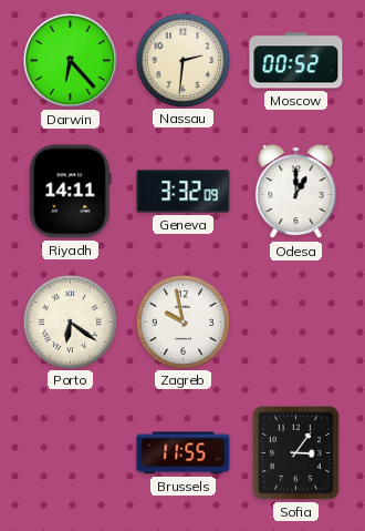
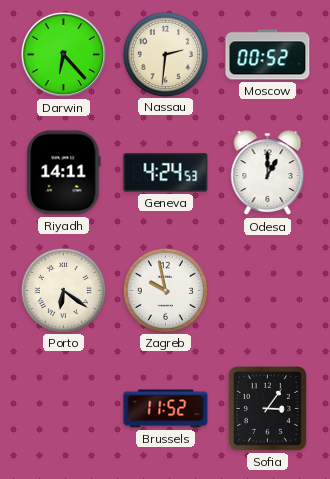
Geneva: 3:32 -> 4:24 (166, 173)
Brussels: 11:55 -> 11:52 (166, 409)
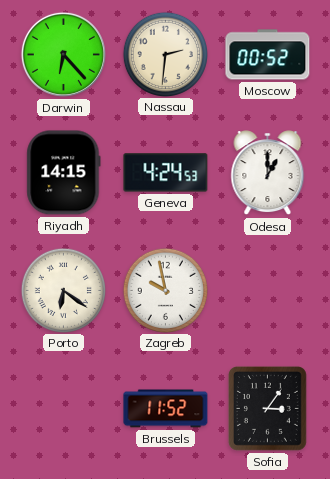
Riyadh: 14:11 -> 14:15 (64, 173)
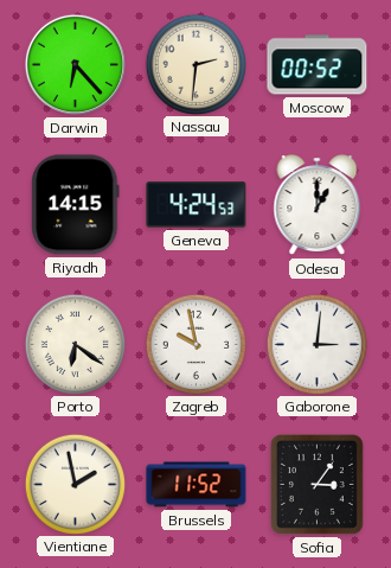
Gaborone: none -> 3:01 (316, 344)
Vientiane: none -> 1:58 (75, 484)
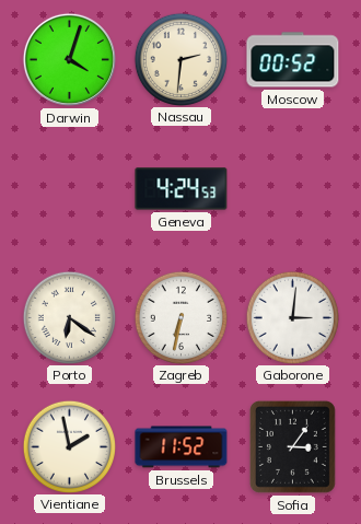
Darwin: 6:23 -> 4:03 (69, 59)
Riyadh: 14:15 -> none (76, 205)
Odesa: 1:00 -> none (318, 205)
Zagreb: 9:58 -> 6:32 (180, 317)
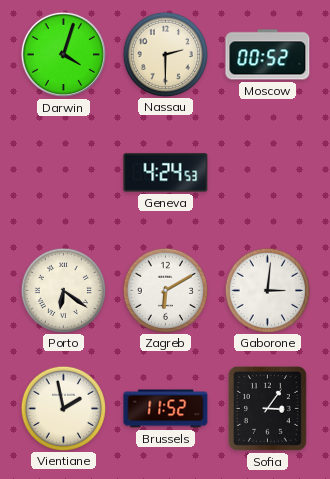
Nassau: 2:31 -> 2:30 (165, 54)
Zagreb: 6:32 -> 6:10 (165, 290)
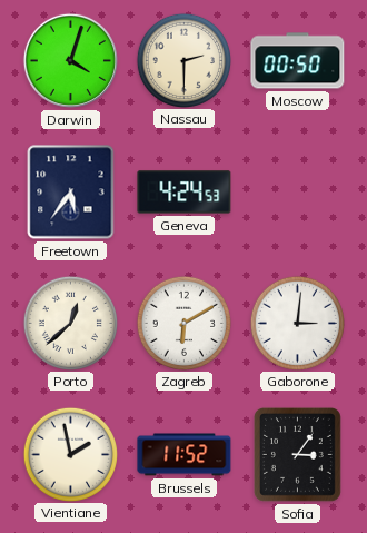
Moscow: 00:52 -> 00:50 (298, 61)
Freetown: none -> 5:36 (71, 193)
Porto: 6:21 -> 12:38 (70, 323)
